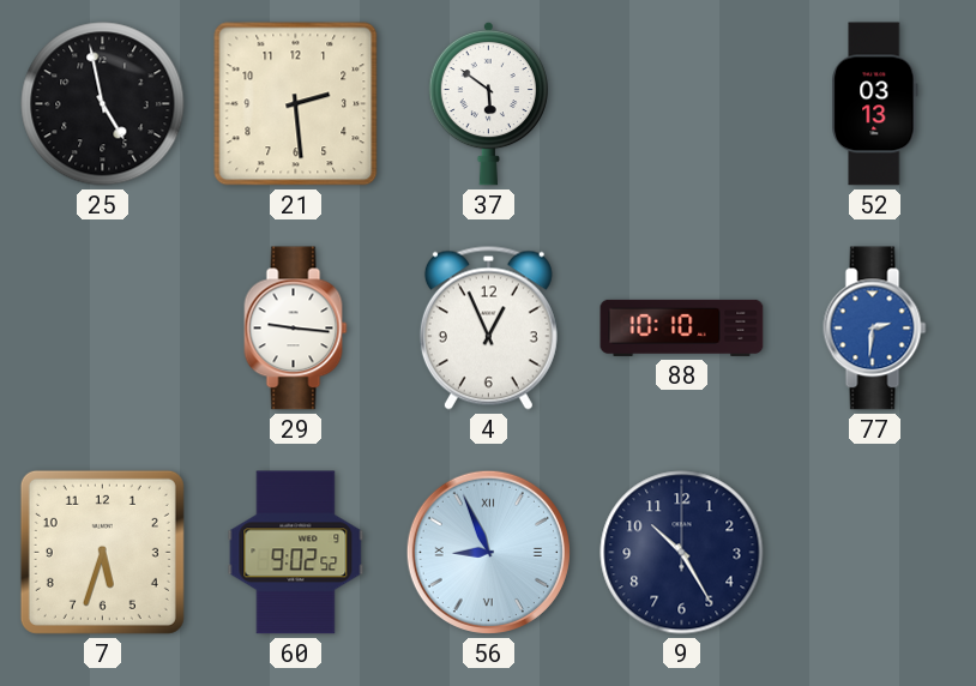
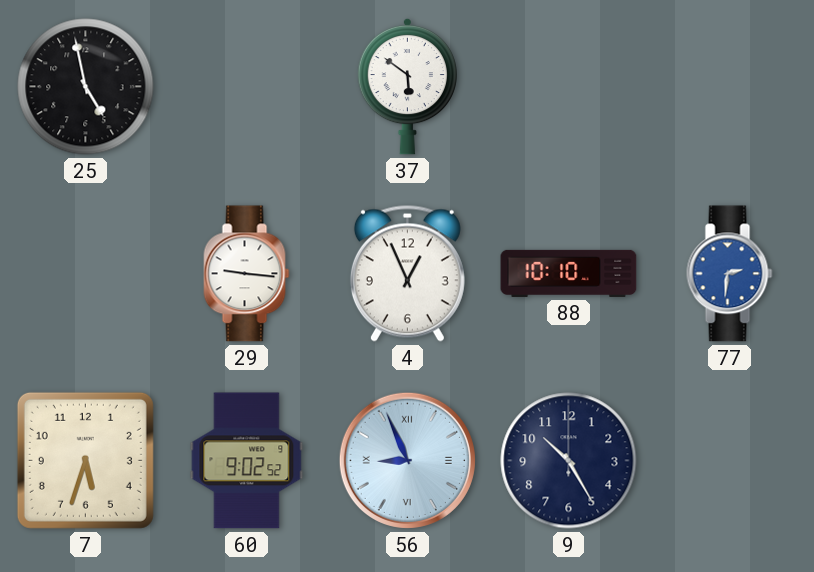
21: 2:29 -> none (296, 104)
52: 03:13 -> none (875, 104)
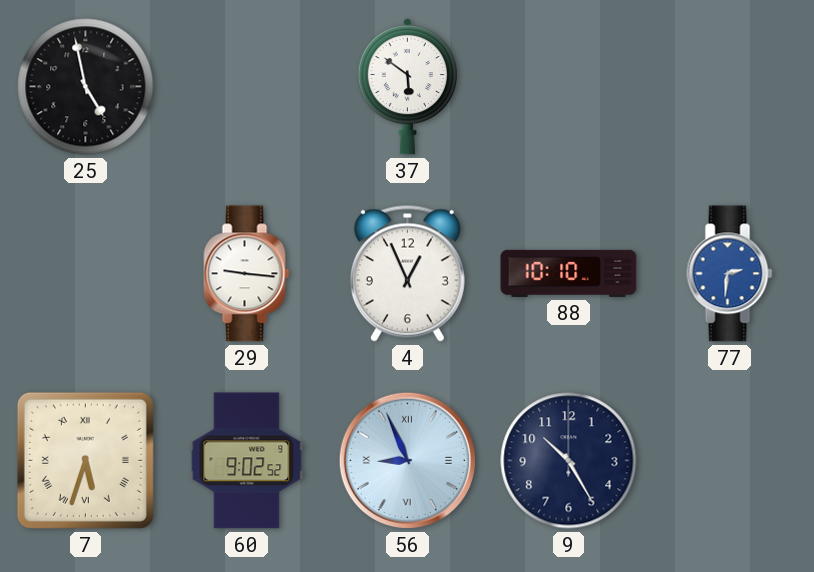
7 numerals: Arabic -> Roman (85, 460)
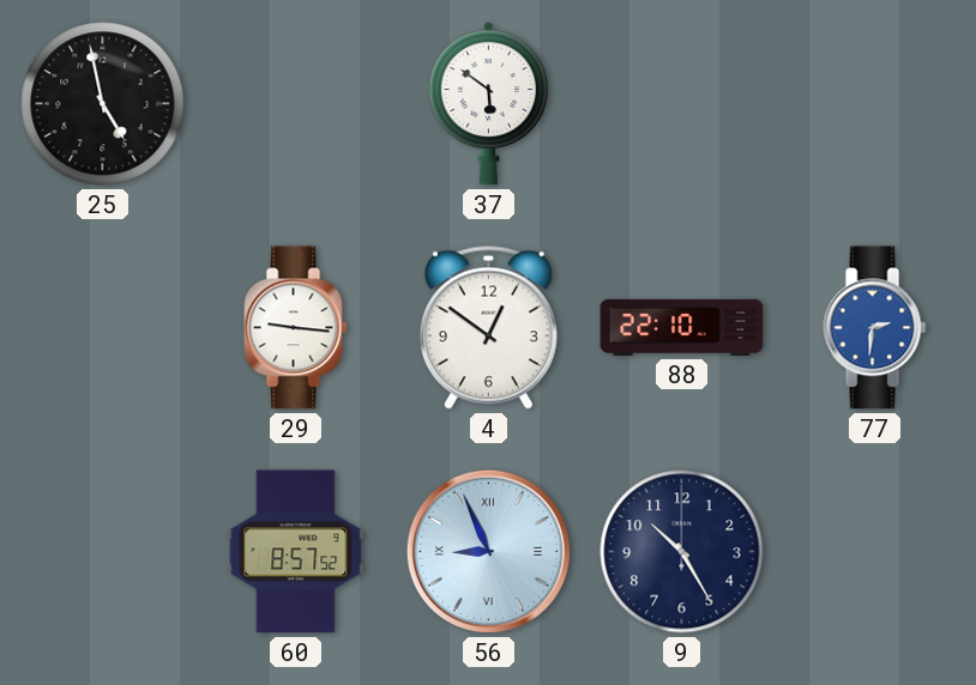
4: 12:56 -> 12:51 (488, 327)
88: 10:10 -> 22:10 (682, 327)
7: 5:33 -> none (85, 460)
60: 9:02 -> 8:57 (296, 552)
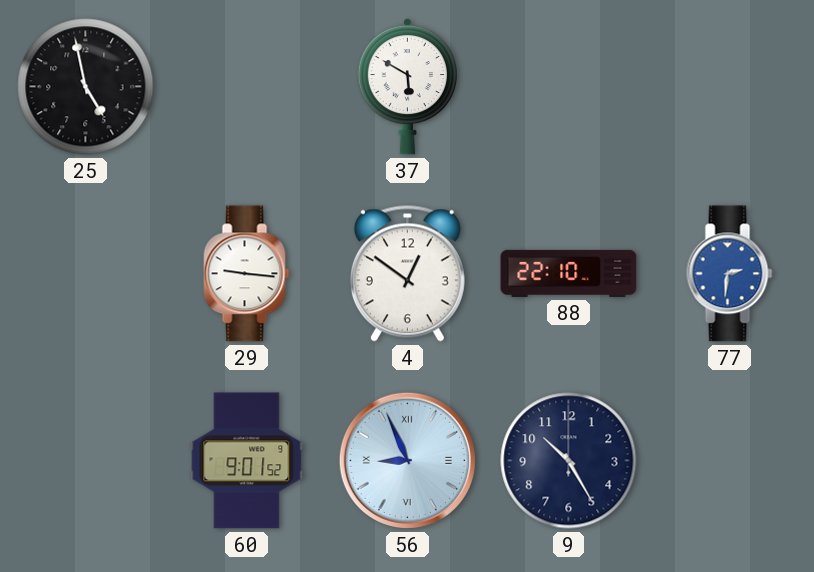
37: 5:51 -> 5:50 (407, 86)
60: 8:57 -> 9:01 (247, 461)
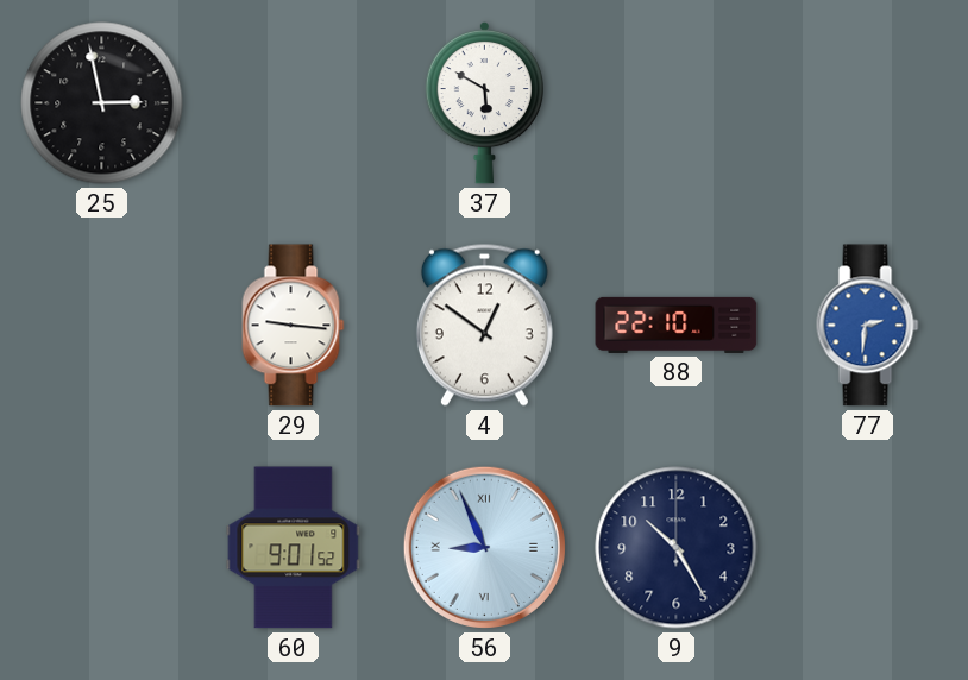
25: 4:58 -> 2:58 (102, 103)
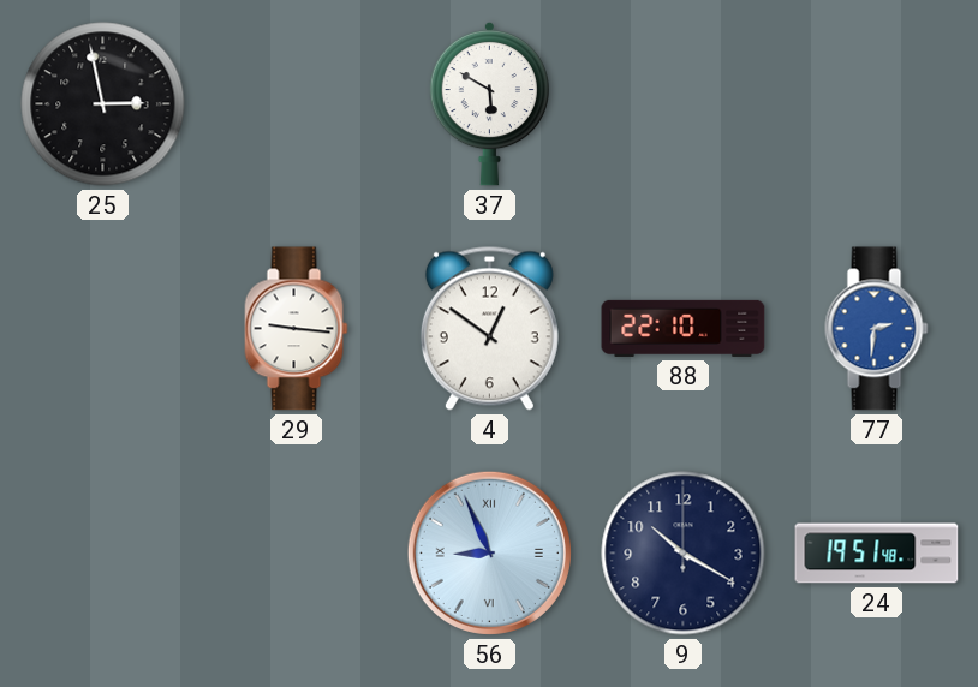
60: 9:01 -> none (294, 548)
9: 10:25 -> 10:20 (684, 554)
24: none -> 19:51 (877, 554)
